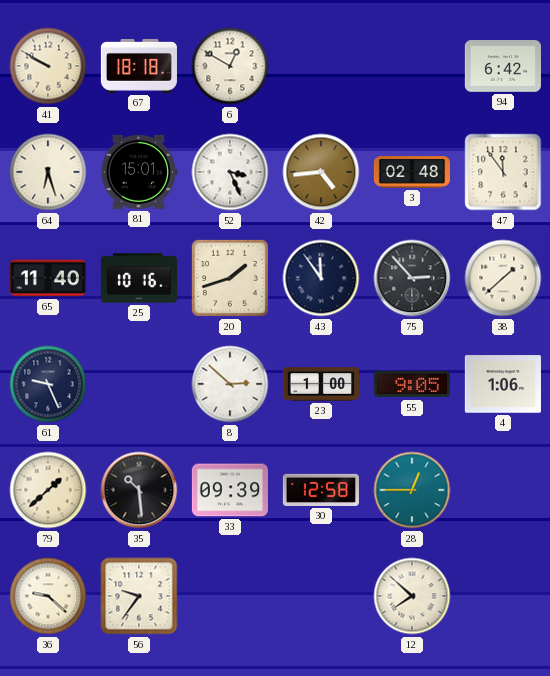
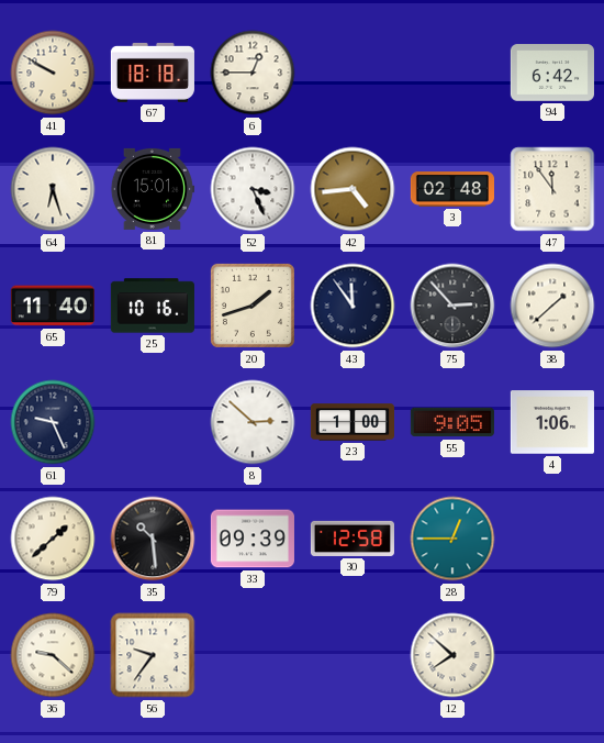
6: 12:50 -> 12:45 (253, 73)
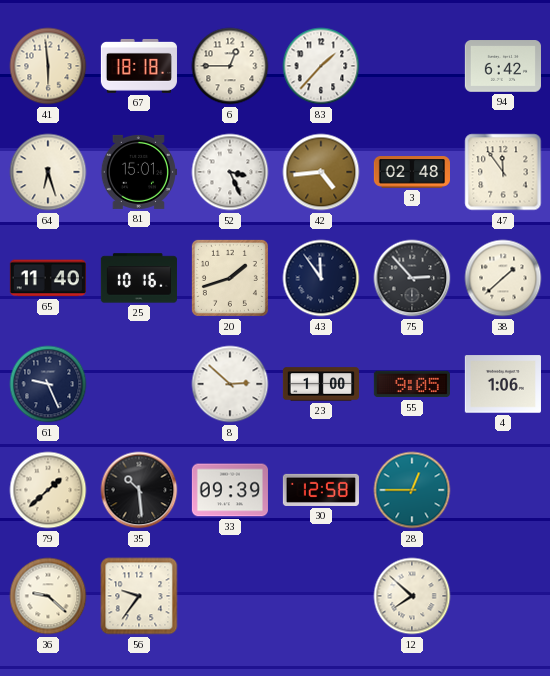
41: 9:50 -> 5:59 (48, 66)
83: none -> 1:37 (321, 66)
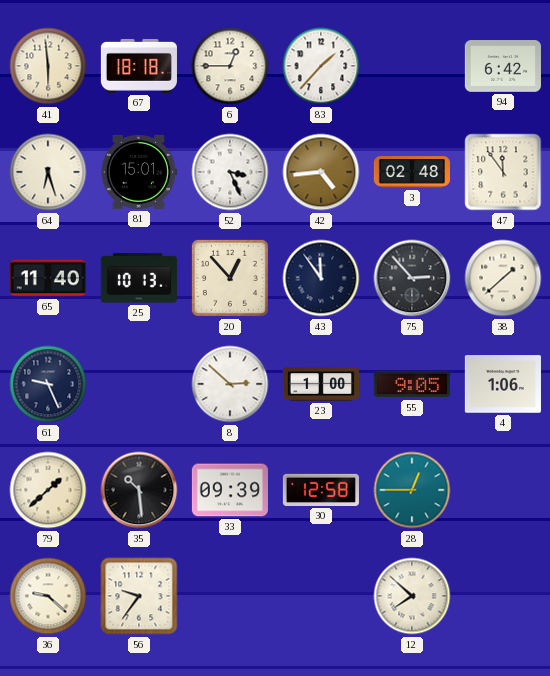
25: 10:16 -> 10:13 (139, 278)
20: 1:42 -> 12:53 (230, 278)
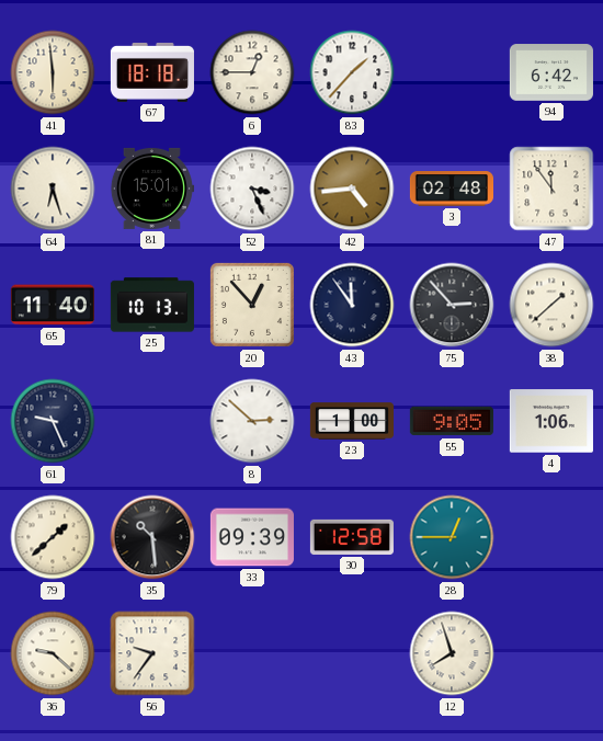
12: 7:52 -> 7:57 (452, 653)
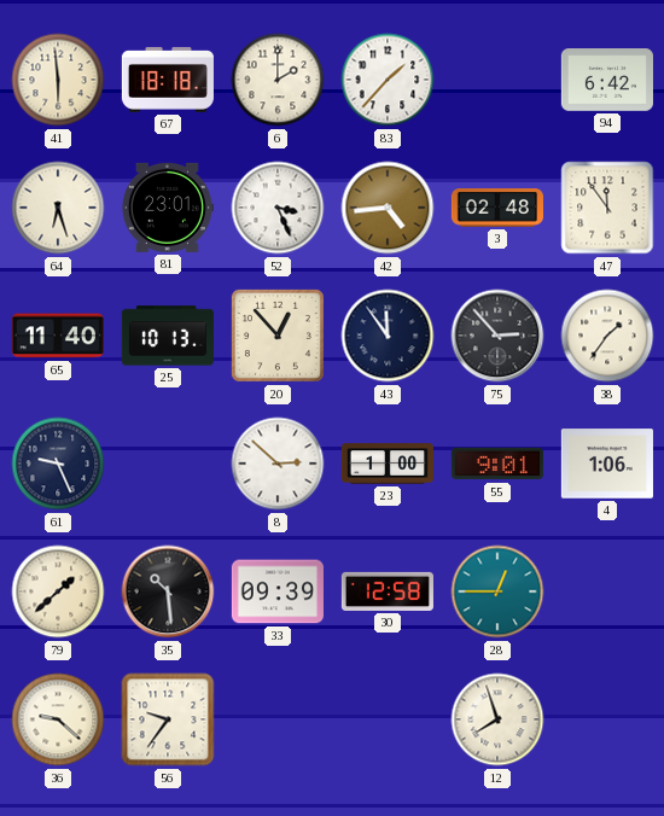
6: 12:45 -> 2:00 (278, 80)
81: 15:01 -> 23:01 (167, 208)
38: 1:38 -> 1:36 (607, 336)
55: 9:05 -> 9:01 (497, 464)
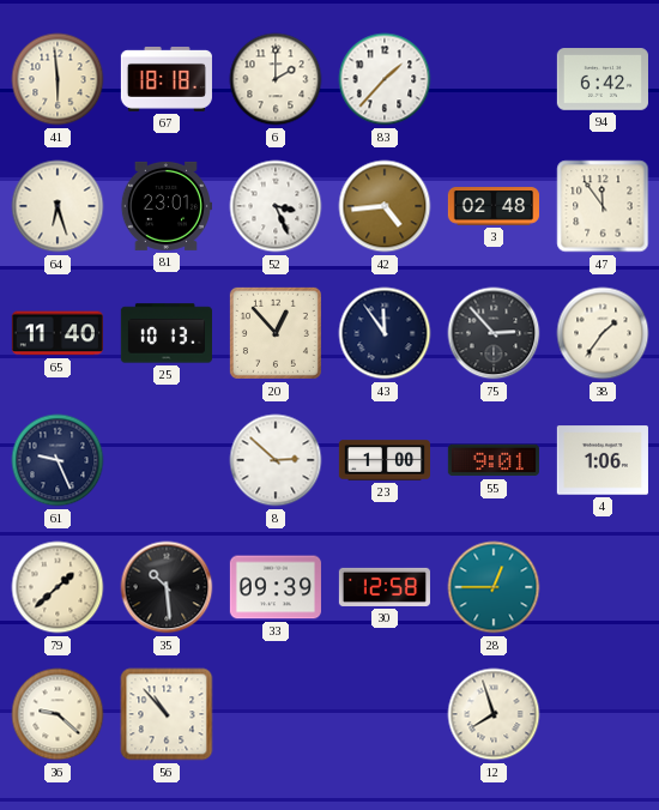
56: 9:36 -> 10:53 (167, 714)
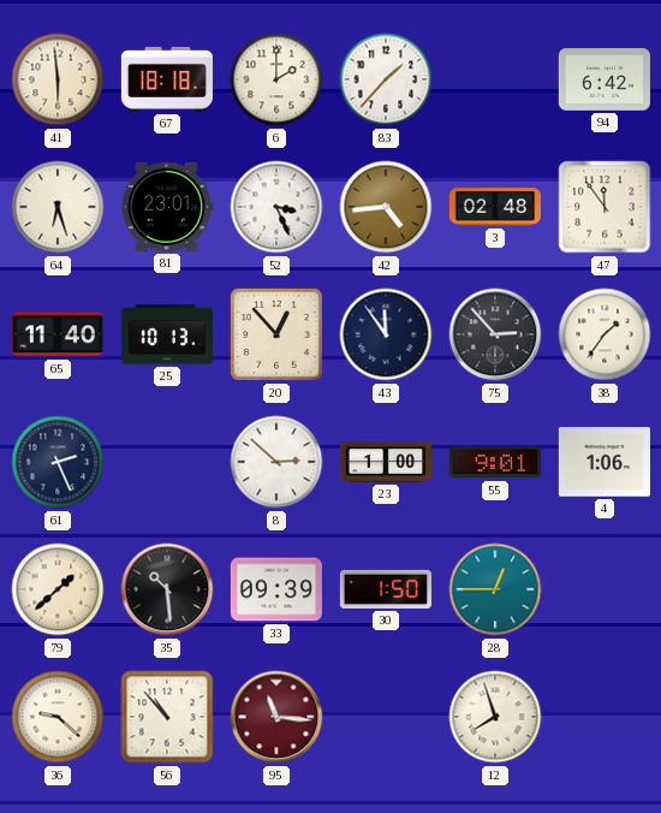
61: 9:26 -> 2:26 (58, 462)
30: 12:58 -> 1:50 (386, 589)
95: none -> 11:16 (276, 717)
